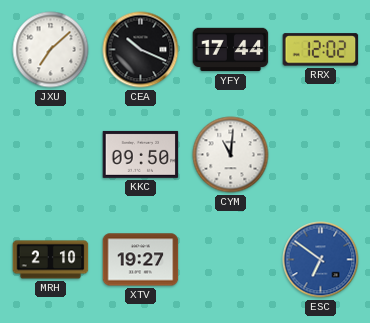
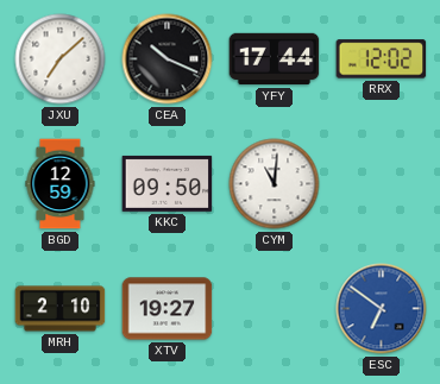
BGD: none -> 12:59 (61, 184)
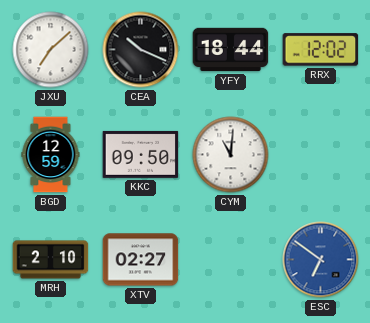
YFY: 17:44 -> 18:44 (231, 50)
XTV: 19:27 -> 02:27 (141, 260)
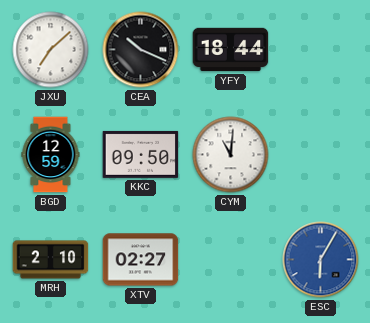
RRX: 12:02 -> none (321, 50)
ESC: 6:51 -> 6:05 (321, 260)
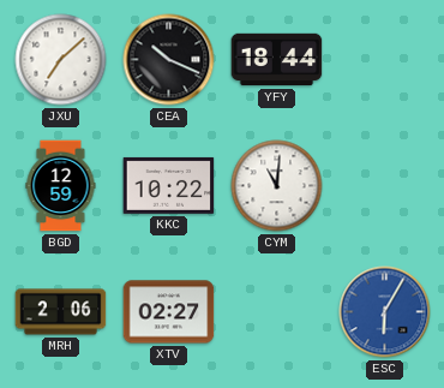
KKC: 09:50 -> 10:22 (169, 185)
MRH: 2:10 -> 2:06 (61, 312)
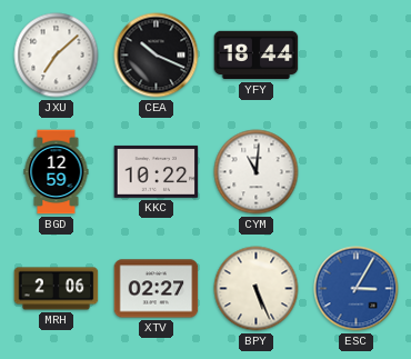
BPY: none -> 5:26 (257, 289)
ESC: 6:05 -> 3:05 (357, 289)
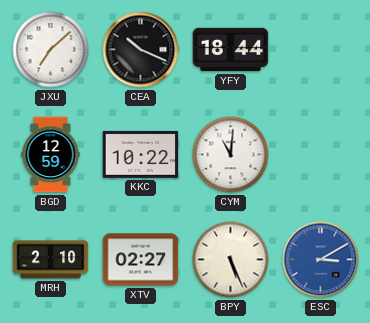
MRH: 2:06 -> 2:10 (51, 260)
ESC: 3:05 -> 3:10 (321, 260)
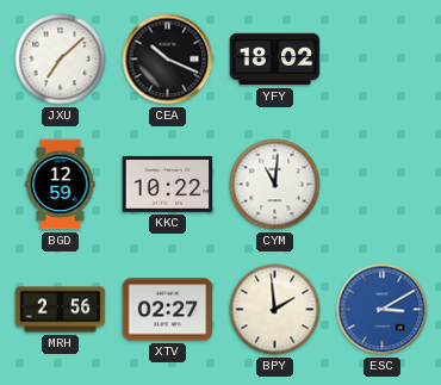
YFY: 18:44 -> 18:02 (275, 60)
MRH: 2:10 -> 2:56 (61, 310)
BPY: 5:26 -> 1:59 (275, 310)
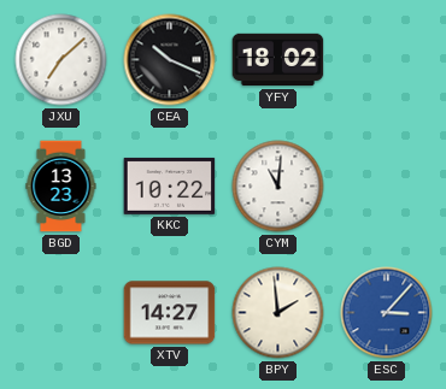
BGD: 12:59 -> 13:23 (61, 187)
MRH: 2:56 -> none (61, 310)
XTV: 02:27 -> 14:27 (170, 313)
ESC: 3:10 -> 3:07 (387, 313)
